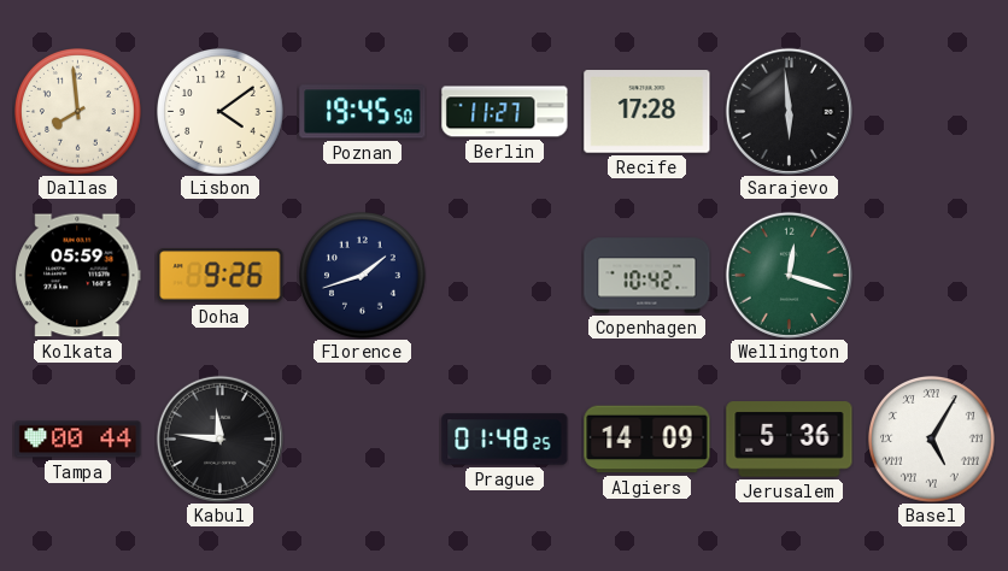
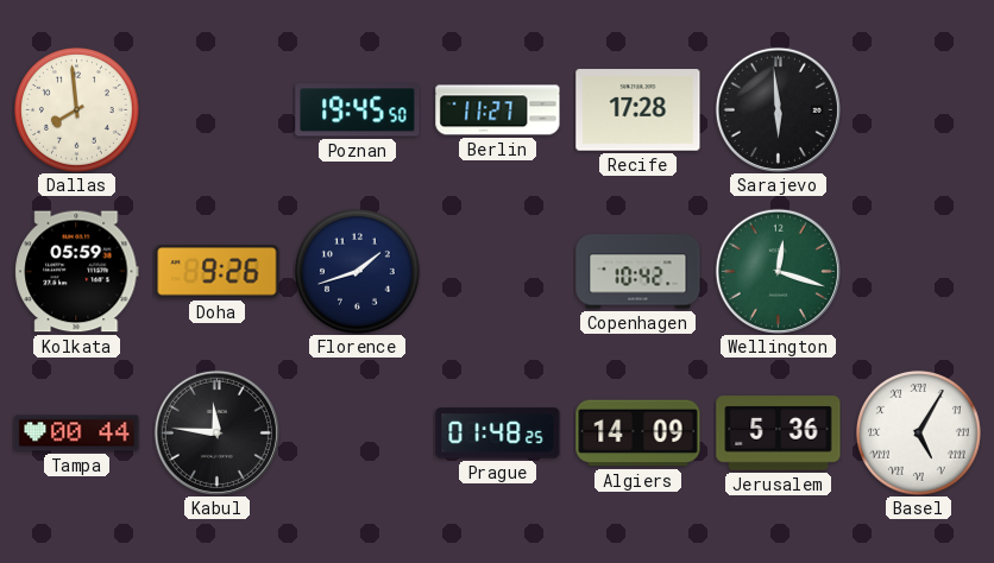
Lisbon: 4:09 -> none (221, 112)
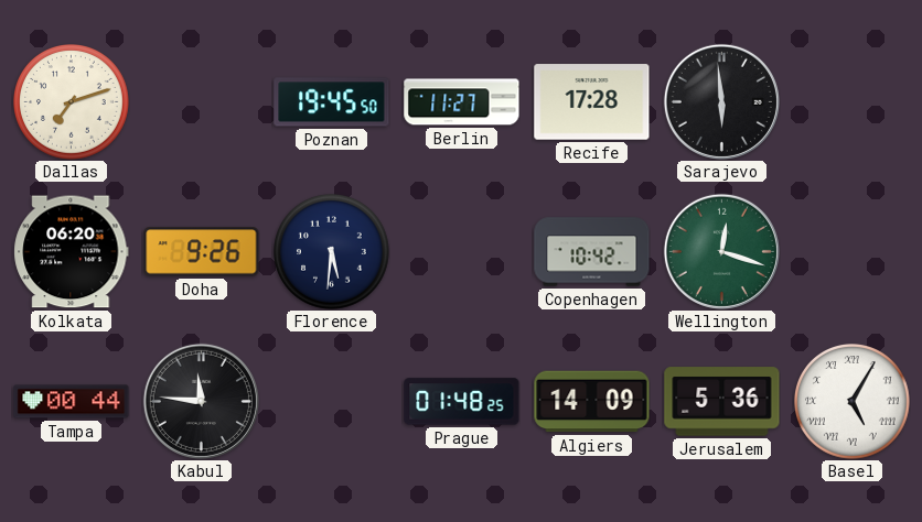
Dallas: 7:59 -> 7:12 (72, 102)
Kolkata: 05:59 -> 06:20 (72, 252)
Florence: 1:42 -> 5:31 (332, 252)
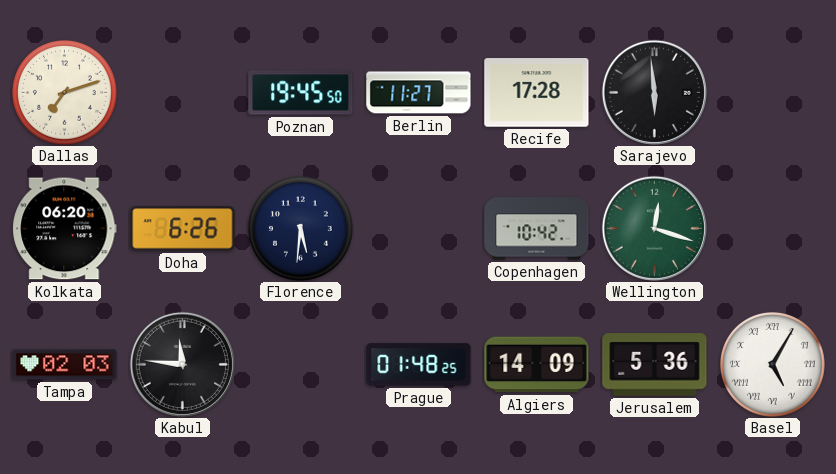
Doha: 9:26 -> 6:26 (183, 229)
Tampa: 00:44 -> 02:03 (65, 365)
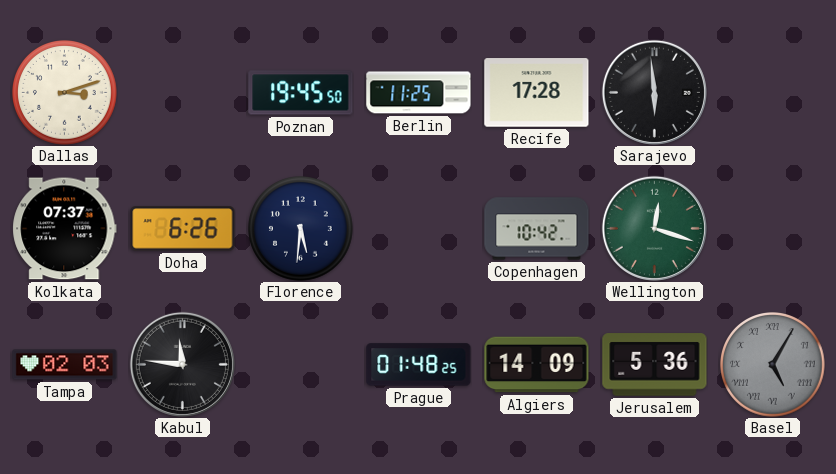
Dallas: 7:12 -> 3:12 (65, 93)
Berlin: 11:27 -> 11:25 (419, 93)
Kolkata: 06:20 -> 07:37 (65, 229)
Basel dial: white -> grey (773, 365)
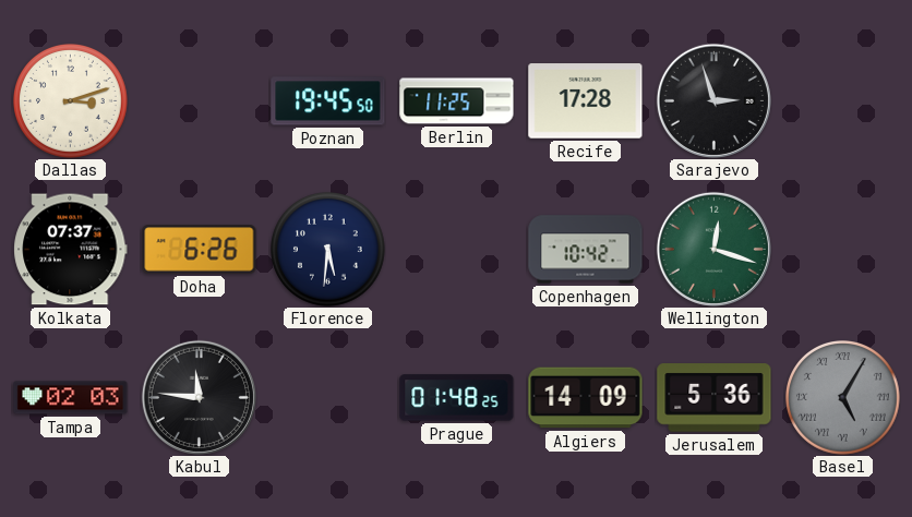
Sarajevo: 5:59 -> 2:57 (713, 100)
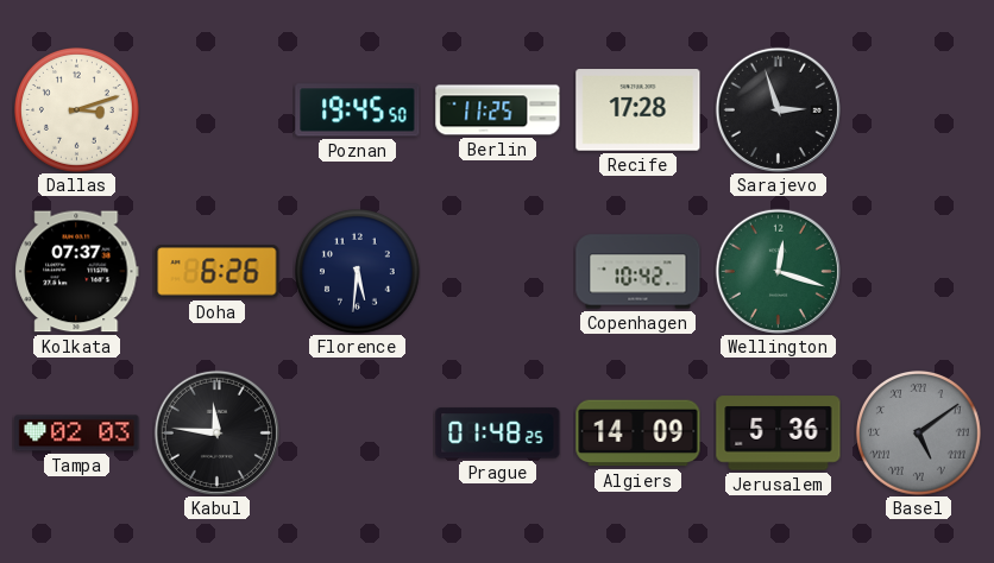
Basel: 5:05 -> 5:09 (919, 434)
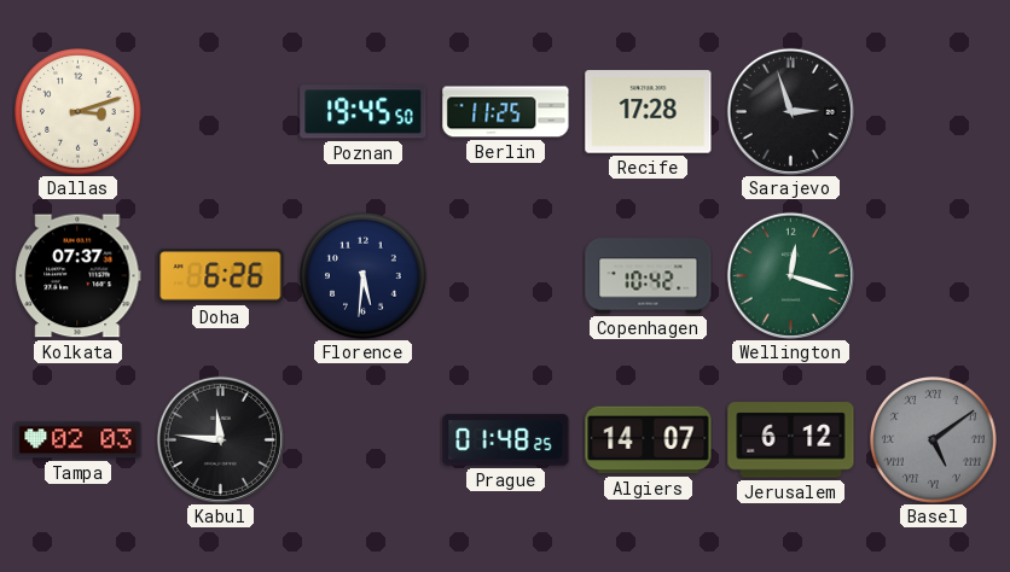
Algiers: 14:09 -> 14:07 (649, 440)
Jerusalem: 5:36 -> 6:12 (791, 440)
